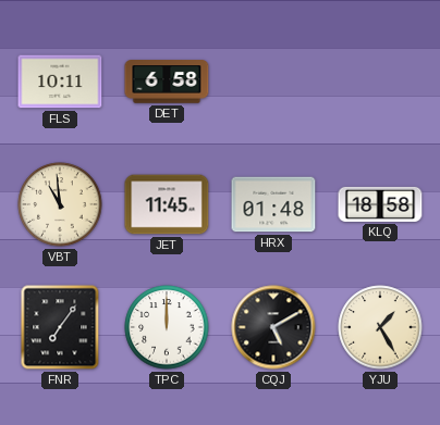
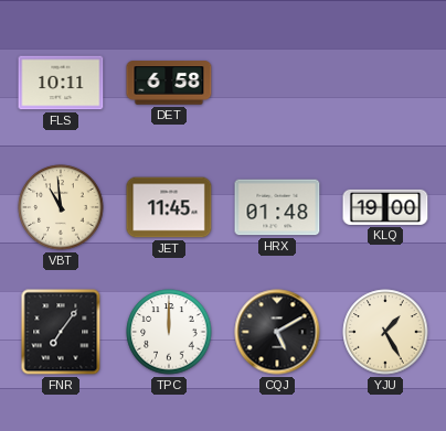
KLQ: 18:58 -> 19:00 (385, 207)
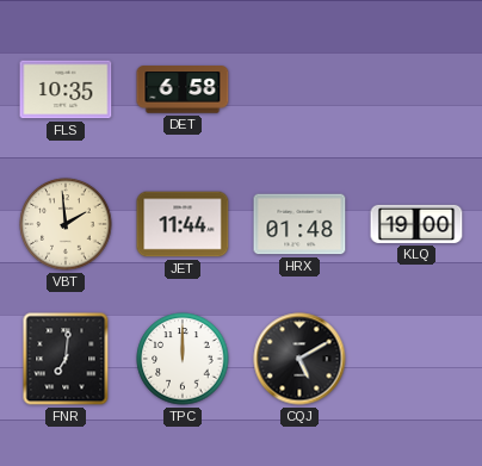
FLS: 10:11 -> 10:35 (66, 89)
VBT: 10:59 -> 1:59 (66, 224)
JET: 11:45 -> 11:44 (183, 224)
FNR: 7:06 -> 7:01 (66, 359)
YJU: 1:25 -> none (385, 332)
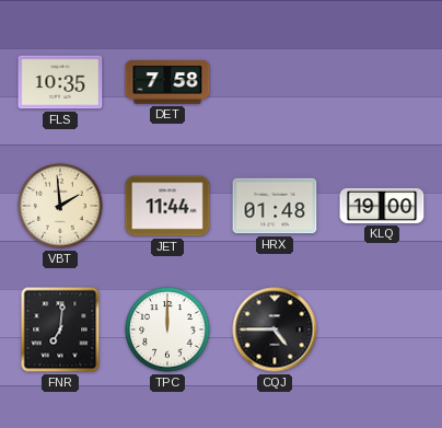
DET: 6:58 -> 7:58 (167, 82)
CQJ: 5:10 -> 4:45 (275, 329)
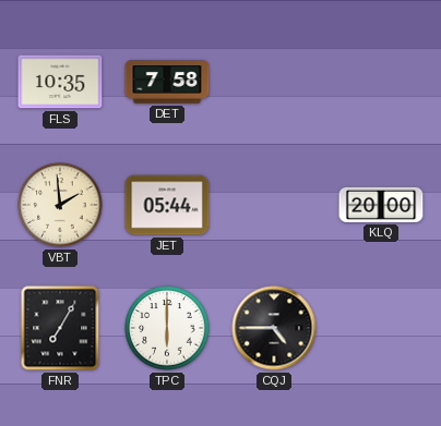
JET: 11:44 -> 05:44 (167, 205)
HRX: 01:48 -> none (275, 206)
KLQ: 19:00 -> 20:00 (381, 205)
FNR: 7:01 -> 7:05 (60, 328)
TPC: 12:00 -> 6:00 (167, 328)
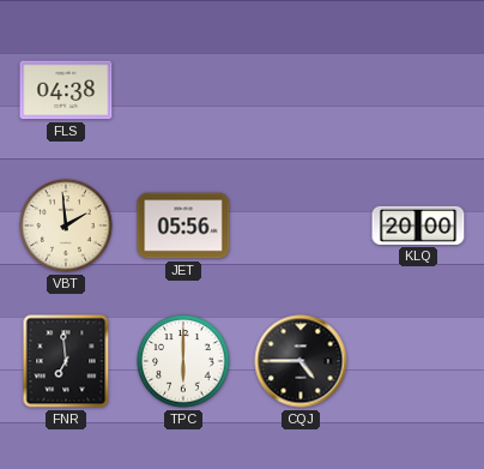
FLS: 10:35 -> 04:38 (66, 90)
DET: 7:58 -> none (167, 82)
JET: 05:44 -> 05:56 (183, 226)
FNR: 7:05 -> 6:59 (66, 361)
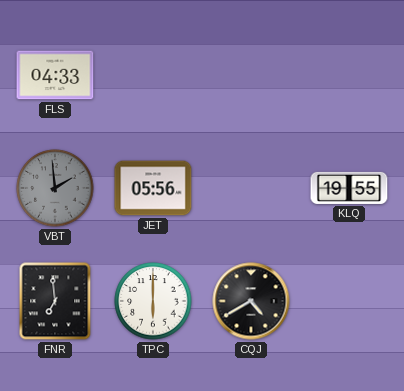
FLS: 04:38 -> 04:33 (55, 75)
VBT dial: cream -> grey (55, 188)
KLQ: 20:00 -> 19:55 (349, 188)
CQJ: 4:45 -> 4:40 (251, 301)
